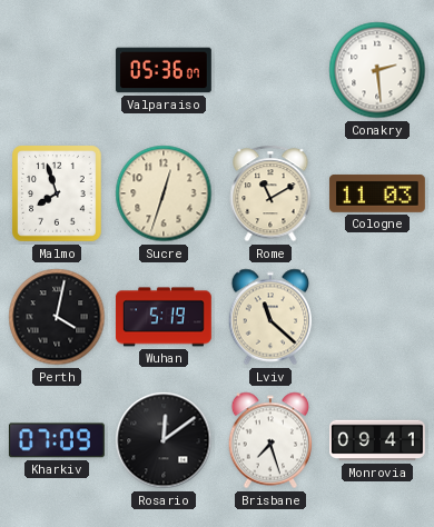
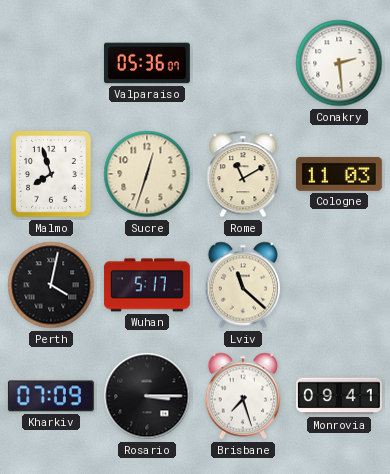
Wuhan: 5:19 -> 5:17 (147, 285)
Rosario: 12:09 -> 3:15 (147, 396)
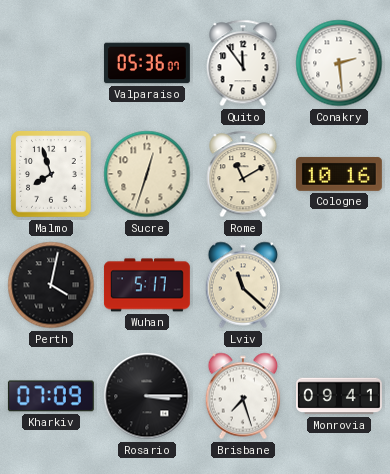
Quito: none -> 11:54 (243, 63)
Cologne: 11:03 -> 10:16 (339, 174)
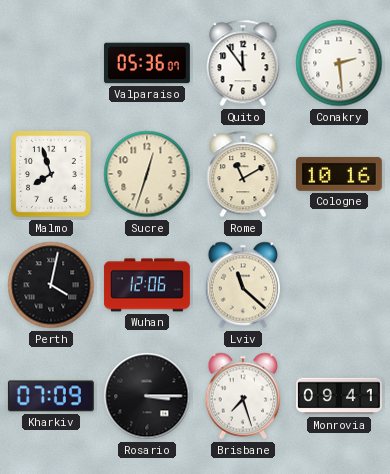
Wuhan: 5:17 -> 12:06 (147, 285)
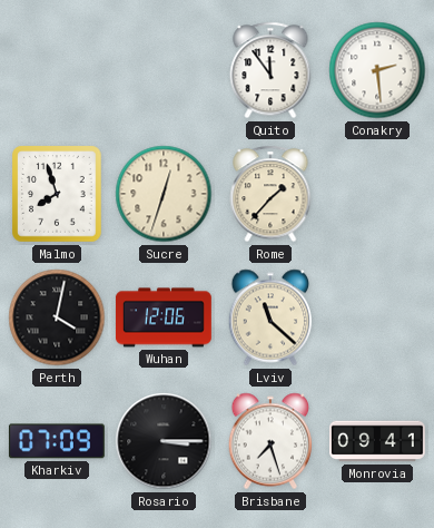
Valparaiso: 05:36 -> none (147, 63)
Rome: 11:10 -> 1:37 (270, 194)
Cologne: 10:16 -> none (339, 174)
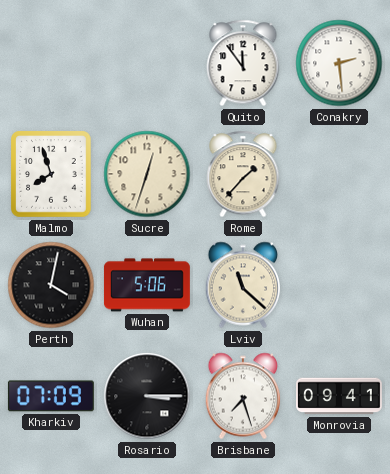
Wuhan: 12:06 -> 5:06 (147, 285)
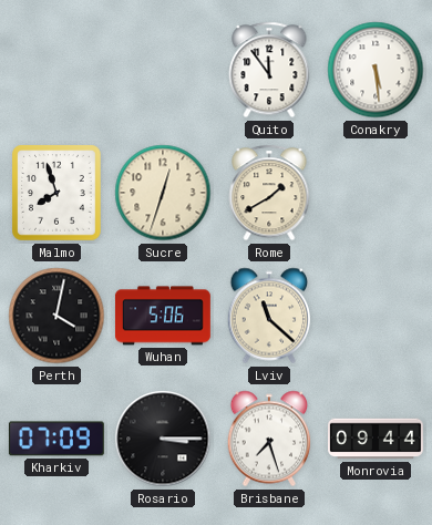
Conakry: 2:29 -> 5:29 (376, 70)
Rome: 1:37 -> 1:40 (269, 193)
Monrovia: 09:41 -> 09:44 (377, 439)
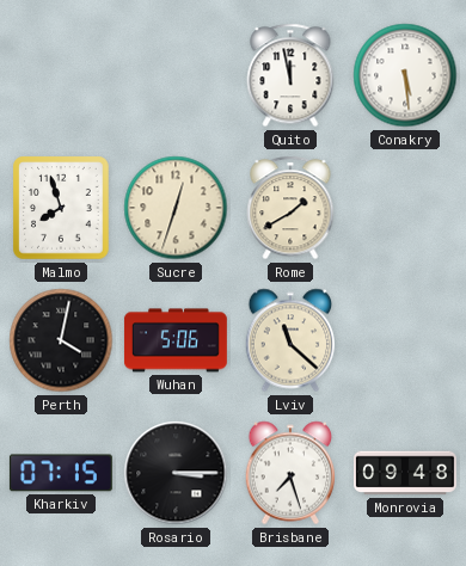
Quito: 11:54 -> 11:58 (290, 75)
Kharkiv: 07:09 -> 07:15 (61, 473)
Monrovia: 09:44 -> 09:48 (406, 473)
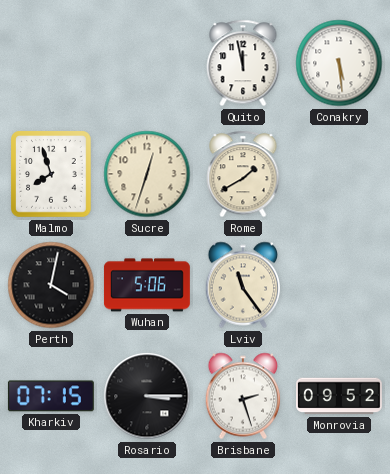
Lviv: 11:22 -> 11:24 (243, 285)
Brisbane: 7:27 -> 2:27 (243, 396)
Monrovia: 09:48 -> 09:52 (340, 396)
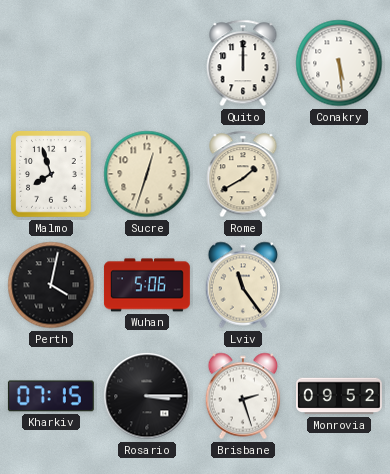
Quito: 11:58 -> 12:00 (243, 63)
